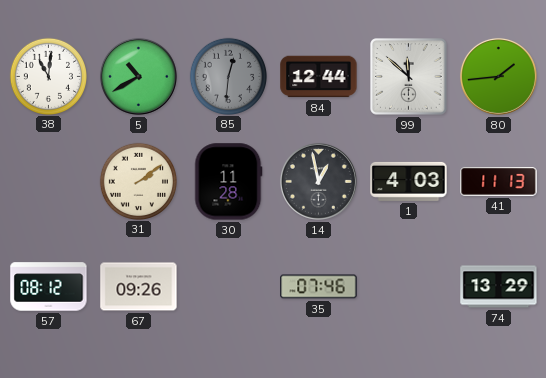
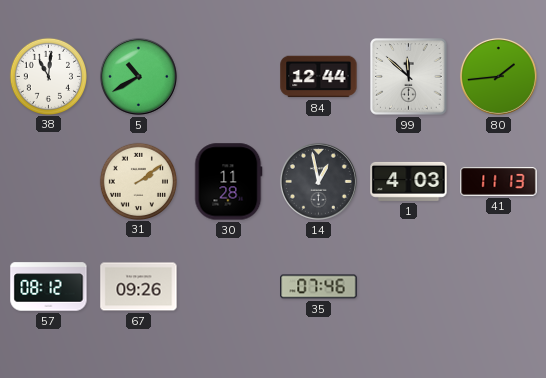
85: 12:31 -> none (228, 76)
74: 13:29 -> none (499, 287)
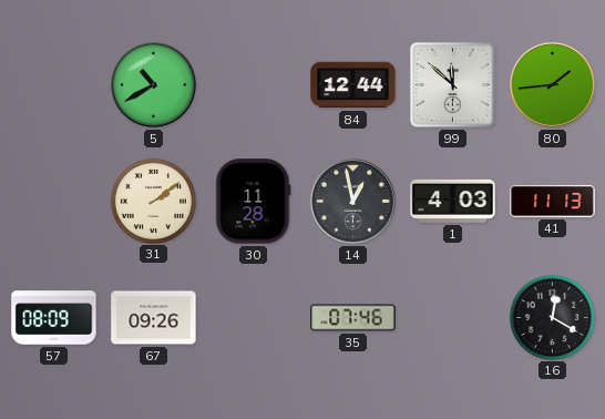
38: 11:01 -> none (48, 76)
57: 08:12 -> 08:09 (54, 318)
16: none -> 12:20 (552, 317)
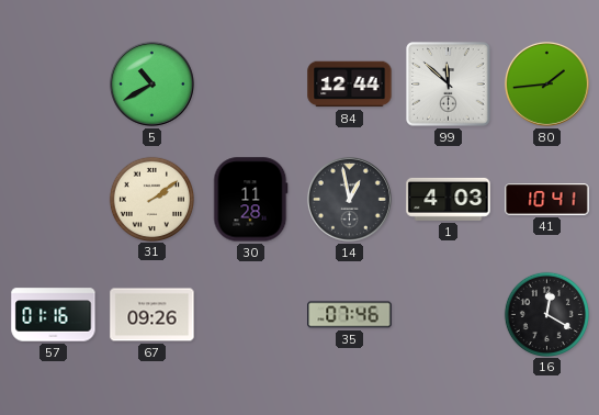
41: 11:13 -> 10:41 (547, 200)
57: 08:09 -> 01:16 (54, 315)
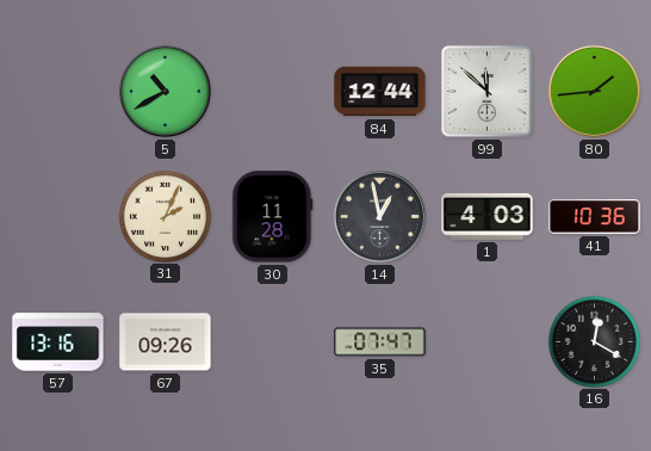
31: 2:09 -> 2:04 (165, 216)
41: 10:41 -> 10:36 (595, 217)
57: 01:16 -> 13:16 (58, 342)
35: 07:46 -> 07:47 (380, 342)
